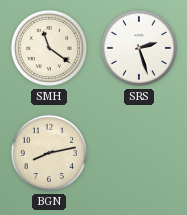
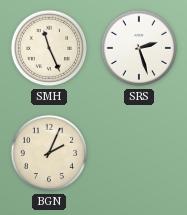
SMH: 11:21 -> 11:26 (49, 48)
BGN: 8:13 -> 2:04 (49, 153)
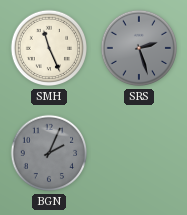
SRS dial: white -> grey (139, 48)
BGN dial: cream -> grey (49, 153)
